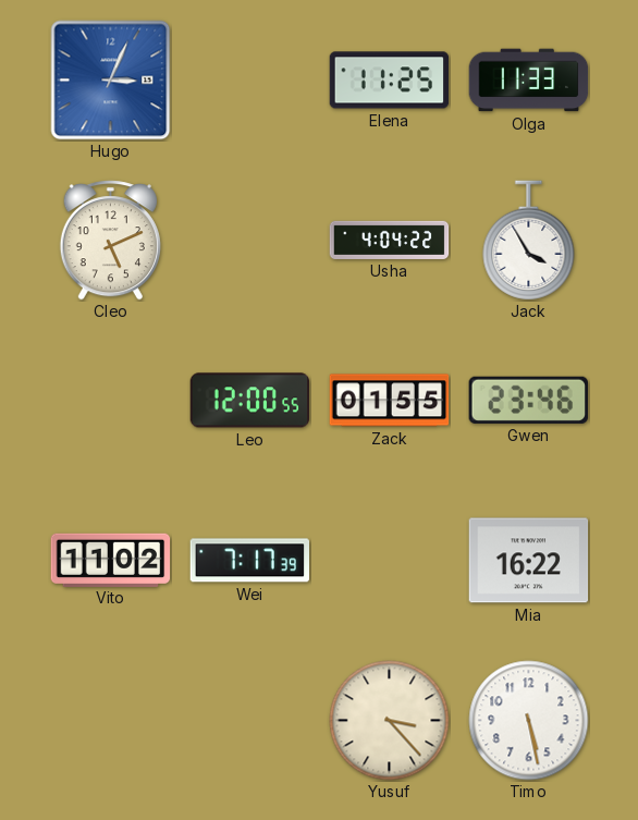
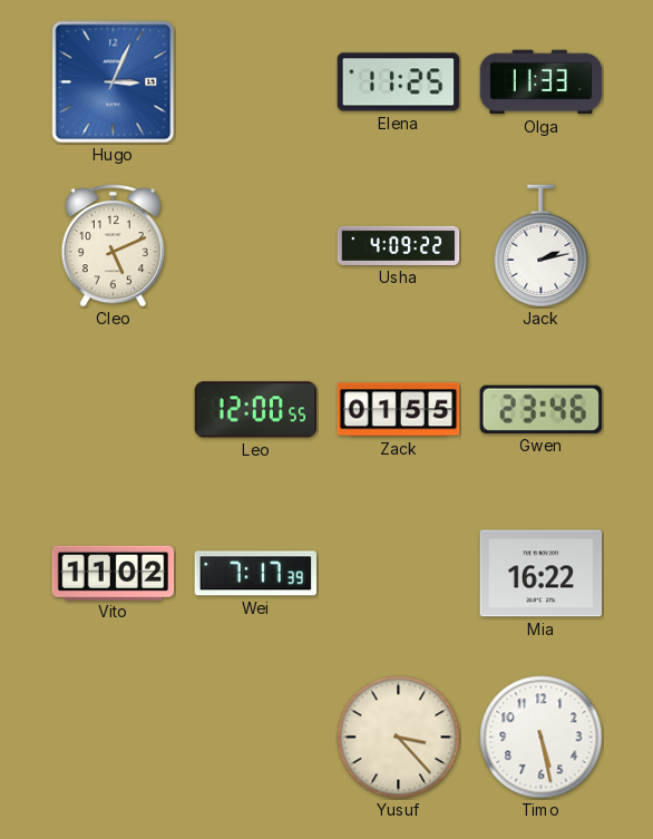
Usha: 4:04 -> 4:09 (399, 245)
Jack: 3:55 -> 2:13 (542, 246)
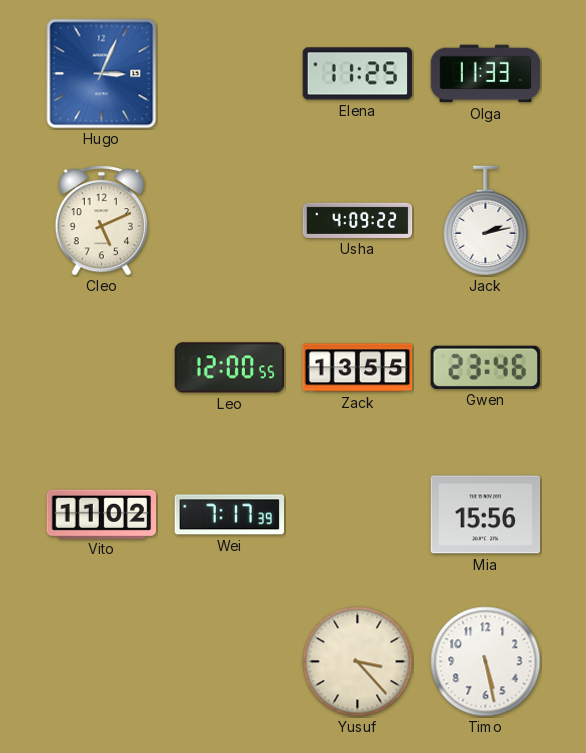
Zack: 01:55 -> 13:55 (358, 368)
Mia: 16:22 -> 15:56 (486, 515)
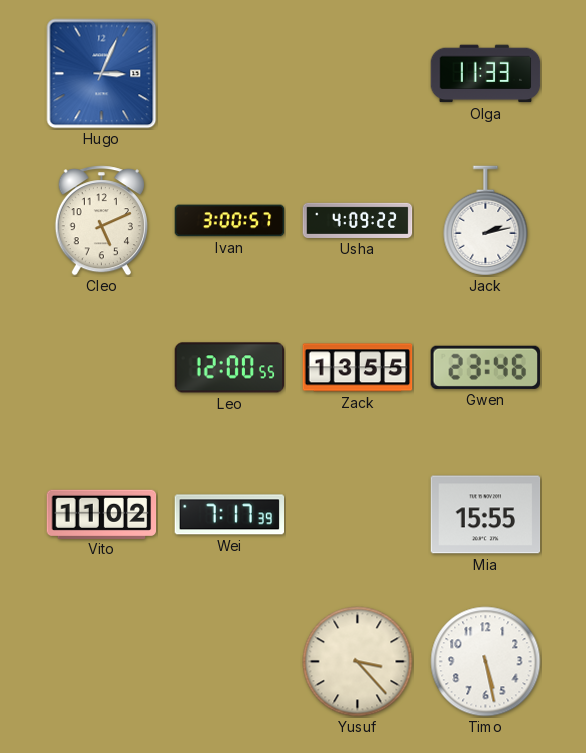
Elena: 11:25 -> none (358, 74)
Ivan: none -> 3:00 (230, 221)
Mia: 15:56 -> 15:55 (486, 515)
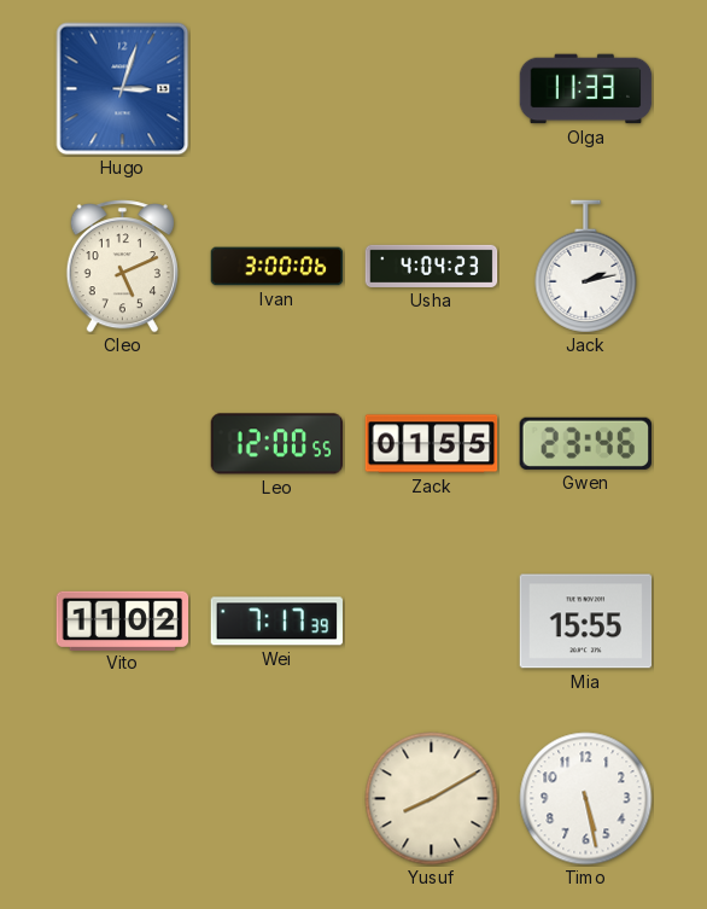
Hugo: 3:04 -> 3:03 (123, 89)
Ivan: 3:00:57 -> 3:00:06 (277, 267)
Usha: 4:09 -> 4:04 (432, 266)
Zack: 13:55 -> 01:55 (432, 444)
Yusuf: 3:23 -> 8:10 (432, 799)
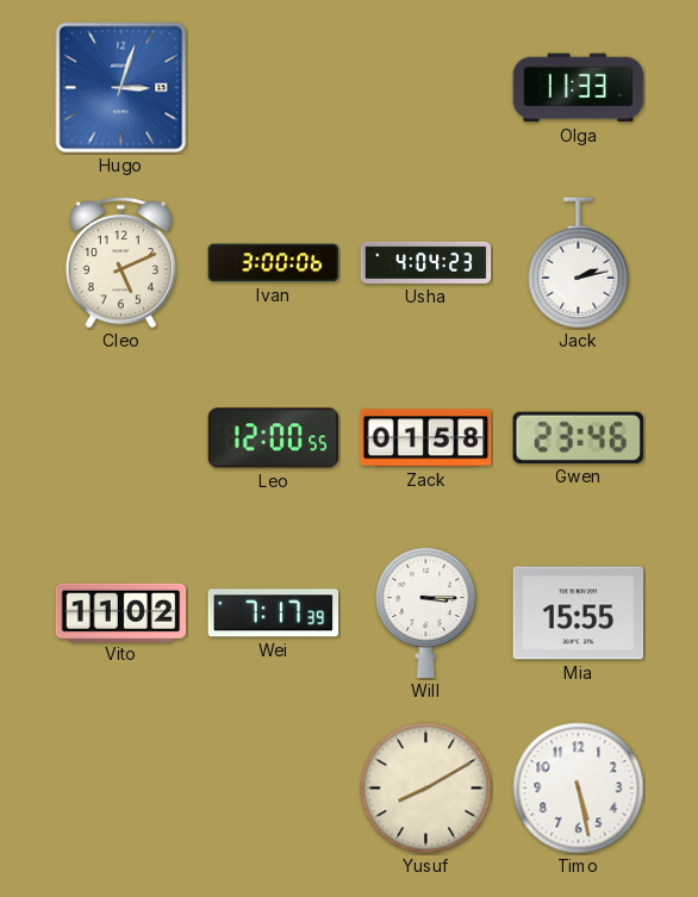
Zack: 01:55 -> 01:58 (426, 438)
Will: none -> 3:15 (426, 612)
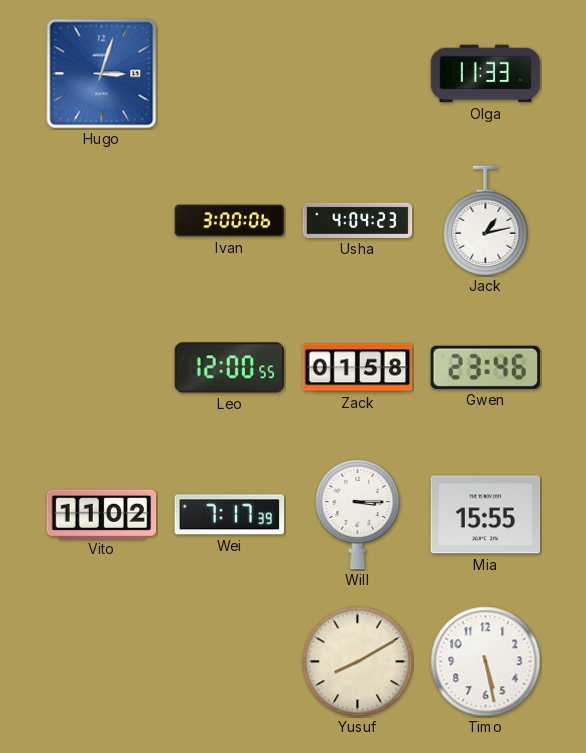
Cleo: 5:11 -> none (120, 263)
Jack: 2:13 -> 1:13 (486, 221)
